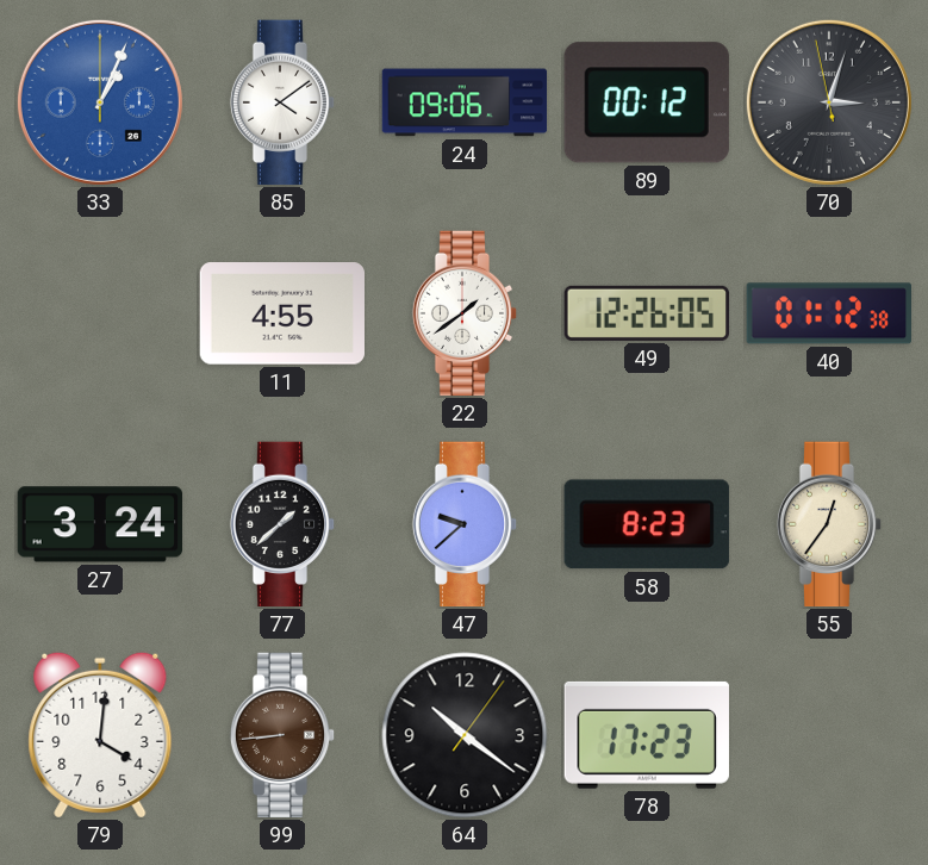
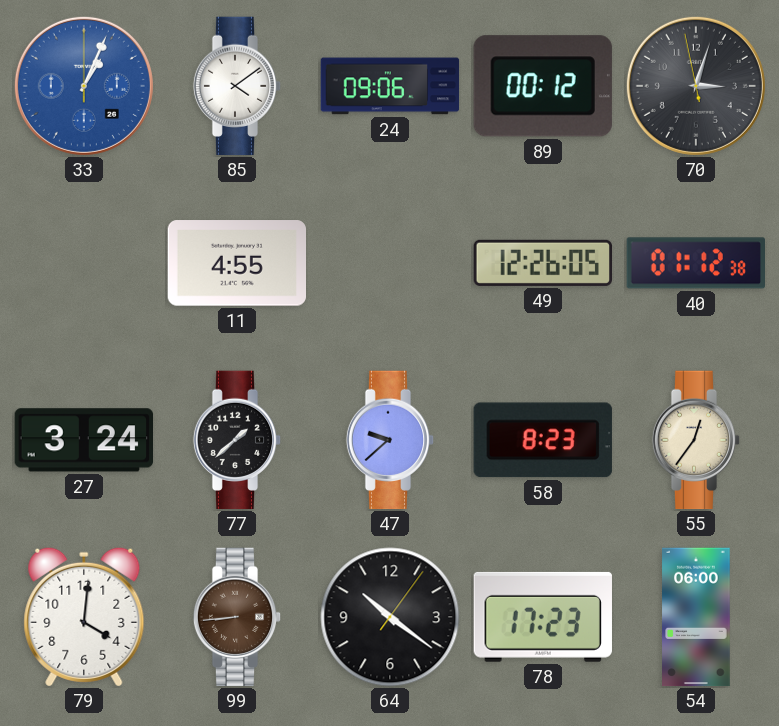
22: 1:39 -> none (465, 313)
54: none -> 06:00 (696, 617)
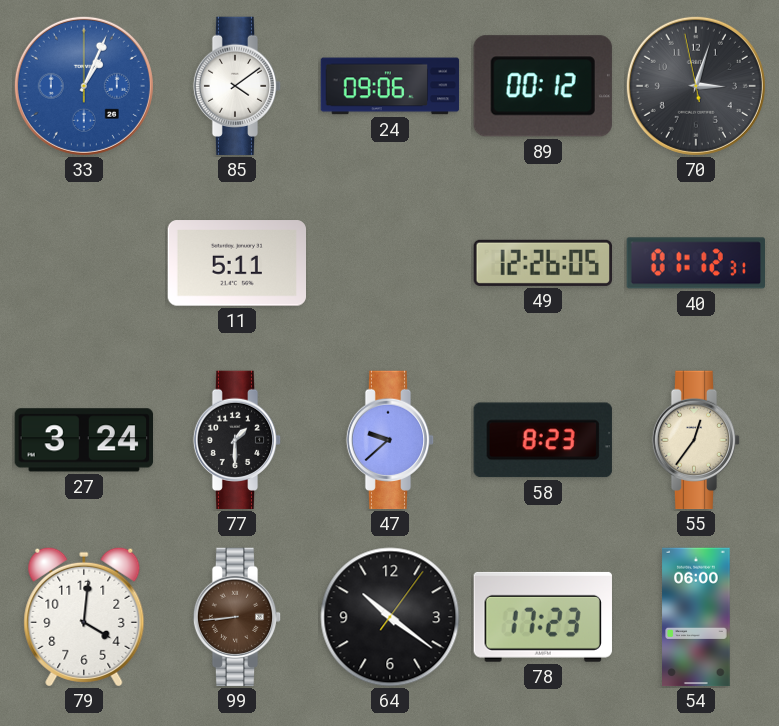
11: 4:55 -> 5:11 (236, 263)
40: 01:12:38 -> 01:12:31 (695, 263)
77: 1:38 -> 1:30 (237, 440)
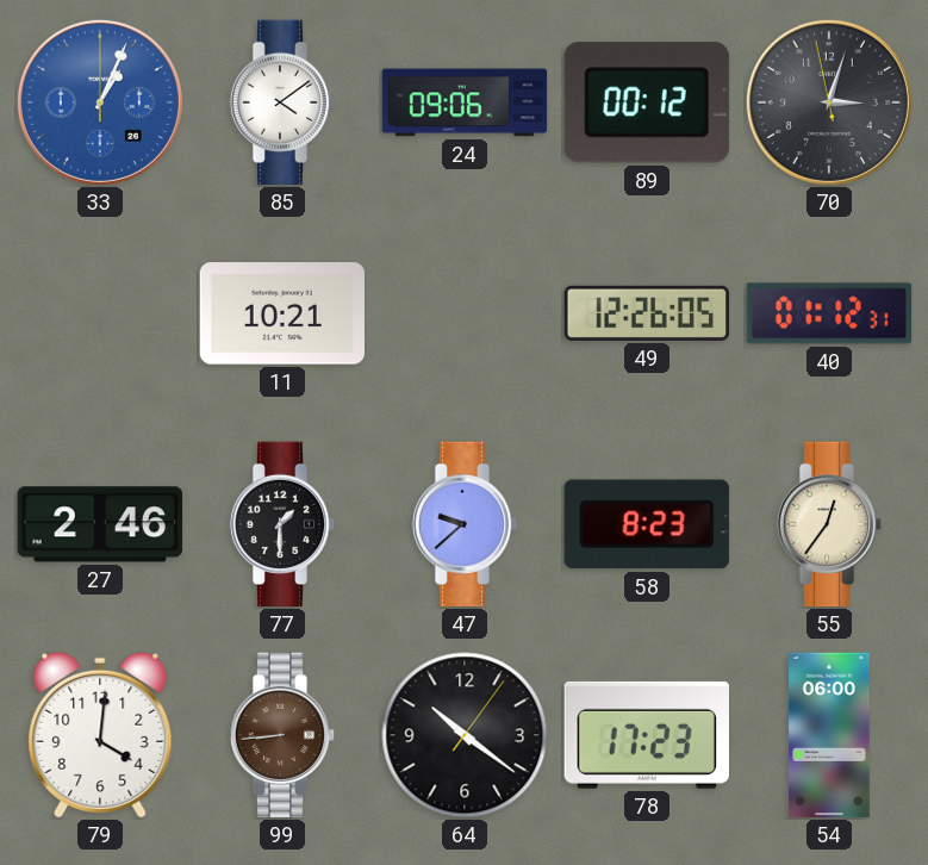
11: 5:11 -> 10:21 (281, 313)
27: 3:24 -> 2:46 (99, 524)
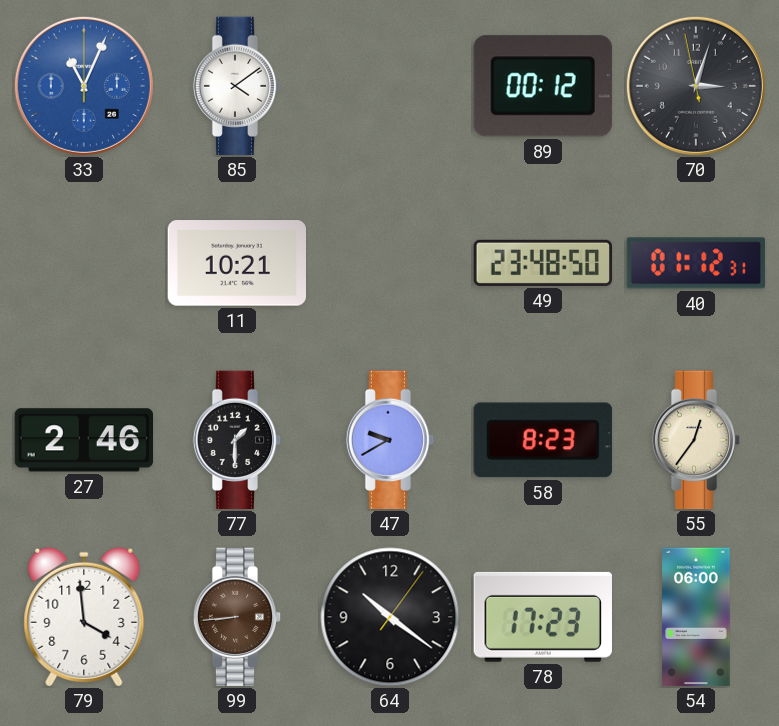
33: 1:04 -> 11:04 (84, 86)
24: 09:06 -> none (465, 102)
49: 12:26 -> 23:48 (542, 263)
47: 9:38 -> 9:40 (390, 440)
79: 4:01 -> 3:59 (84, 617)
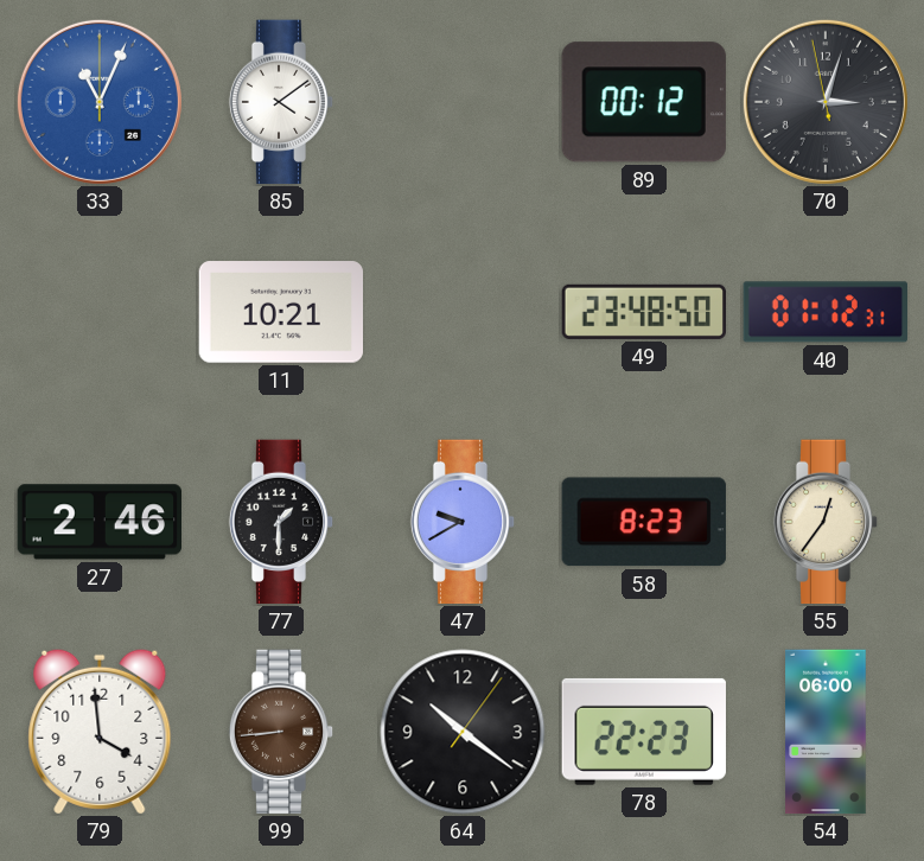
78: 17:23 -> 22:23 (644, 732)
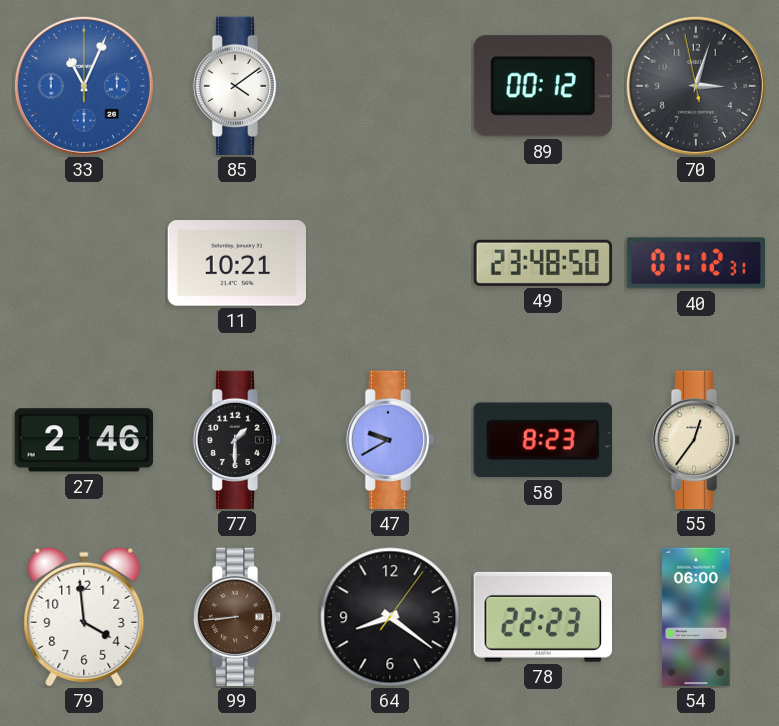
64: 10:21 -> 8:21 (390, 617)
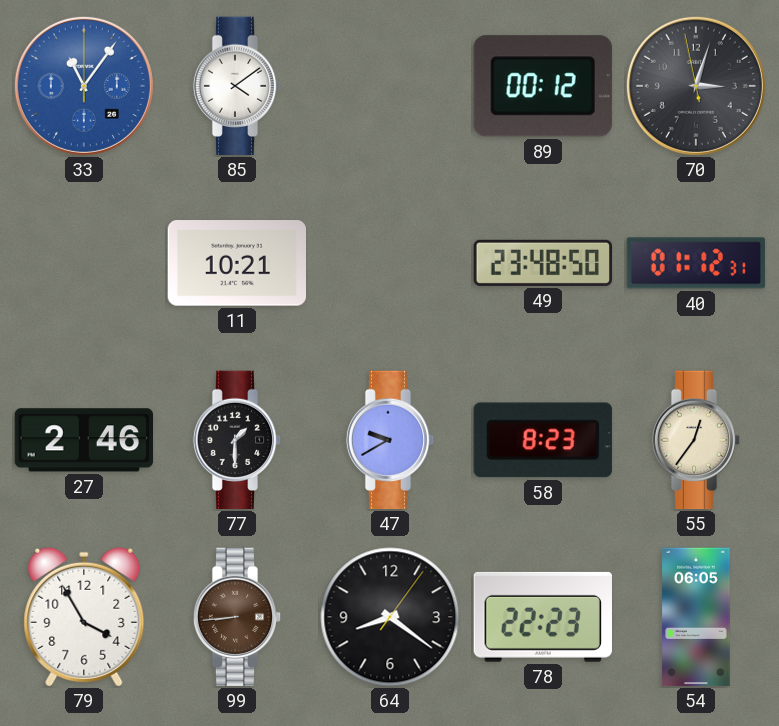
33: 11:04 -> 11:06 (84, 86)
79: 3:59 -> 3:55 (84, 617)
54: 06:00 -> 06:05 (696, 617)
